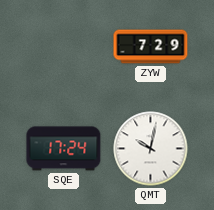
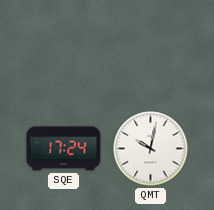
ZYW: 7:29 -> none (151, 47)
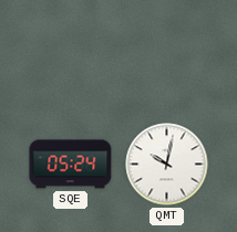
SQE: 17:24 -> 05:24 (71, 165)
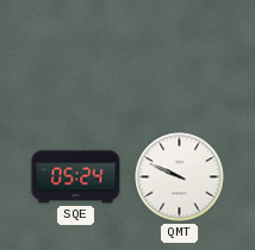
QMT: 10:02 -> 9:49 (180, 177)
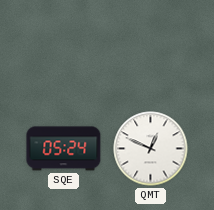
QMT: 9:49 -> 12:49 (151, 149)
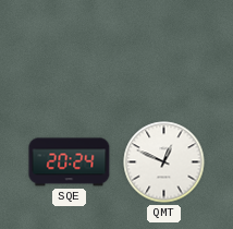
SQE: 05:24 -> 20:24 (70, 162)
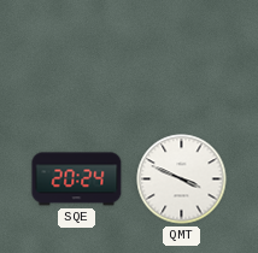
QMT: 12:49 -> 3:49 (182, 180)
